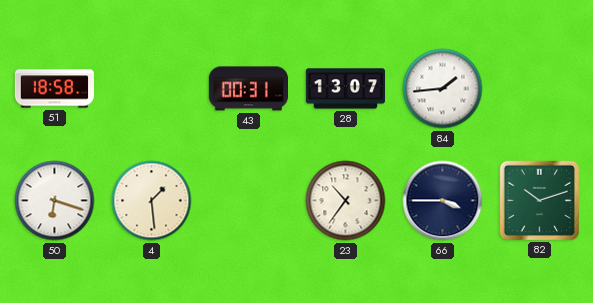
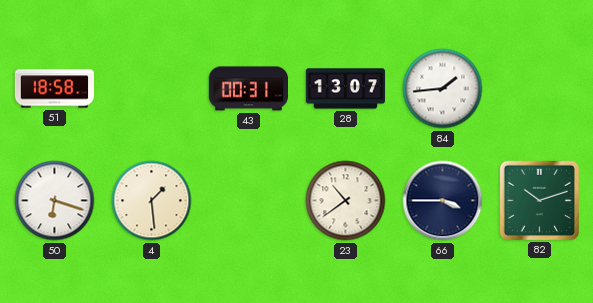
23: 10:36 -> 10:39 (346, 201)
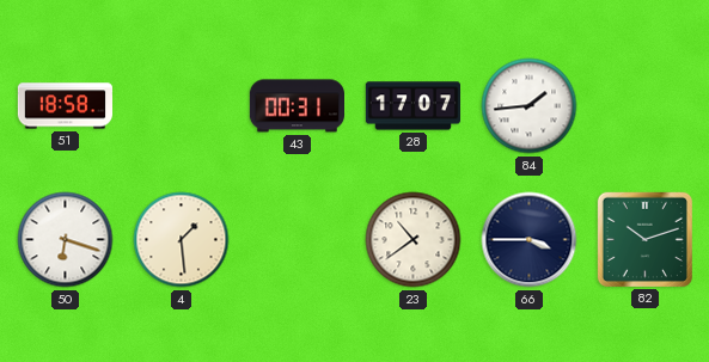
28: 13:07 -> 17:07 (412, 106)
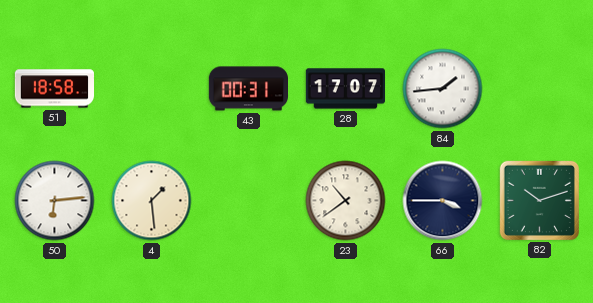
50: 6:18 -> 6:14 (55, 201)
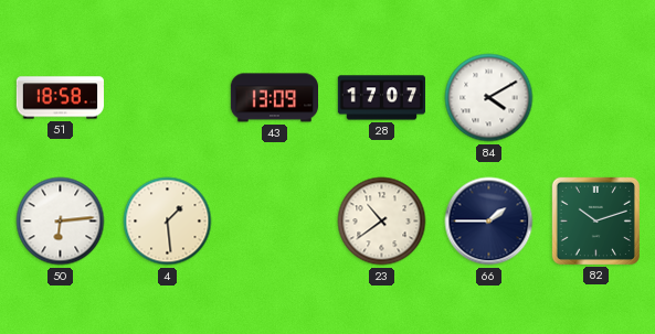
43: 00:31 -> 13:09 (274, 98)
84: 1:44 -> 4:10 (489, 98)
66: 3:45 -> 1:45 (489, 222)
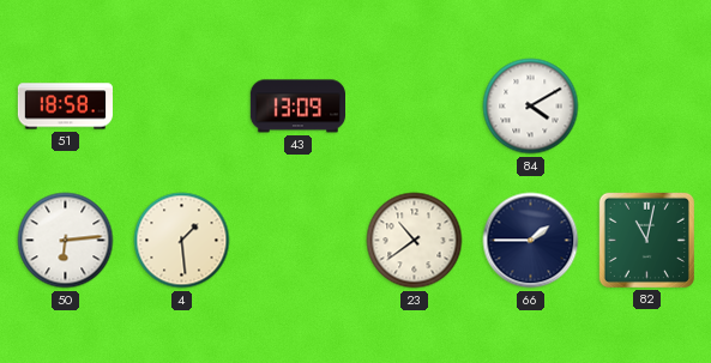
28: 17:07 -> none (381, 98)
82: 10:12 -> 11:02 (646, 240)
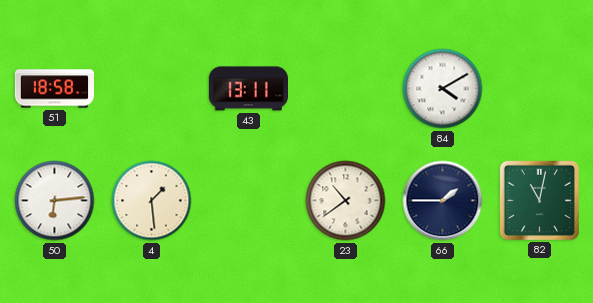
43: 13:09 -> 13:11 (248, 89)
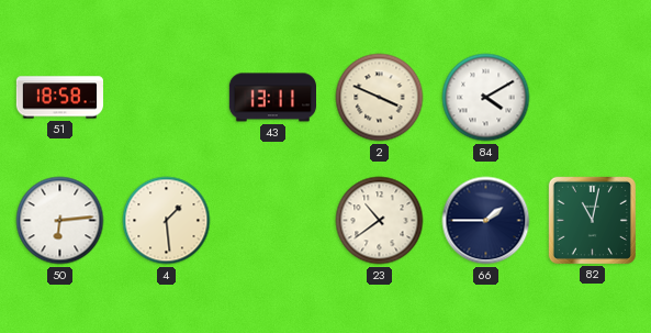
2: none -> 3:49 (380, 98)
